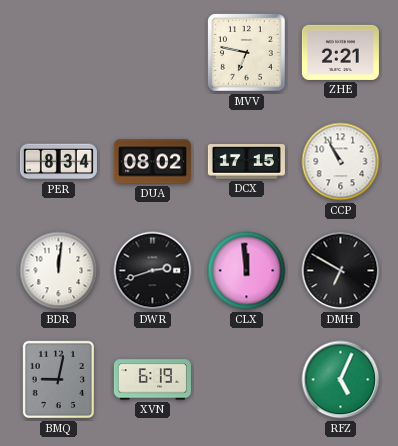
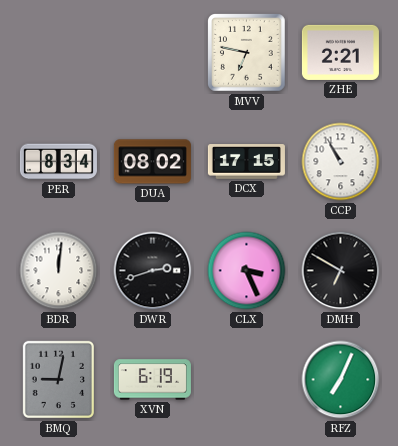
CLX: 11:59 -> 3:26 (247, 271)
RFZ: 5:04 -> 7:04 (341, 380)
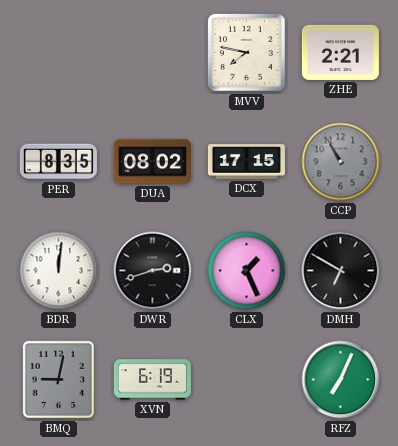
MVV: 6:47 -> 7:47 (247, 53)
PER: 8:34 -> 8:35 (58, 162)
CCP dial: white -> grey (341, 162)
CLX: 3:26 -> 1:26 (247, 271)
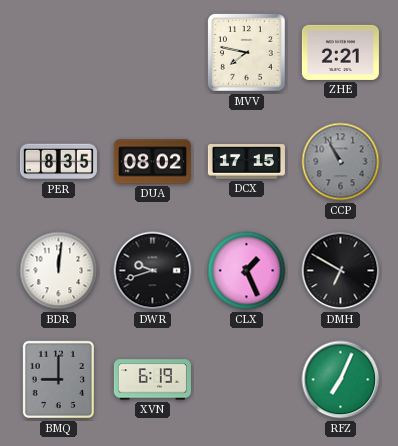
DWR: 2:42 -> 9:42 (153, 271)
BMQ: 9:02 -> 9:00 (58, 380)
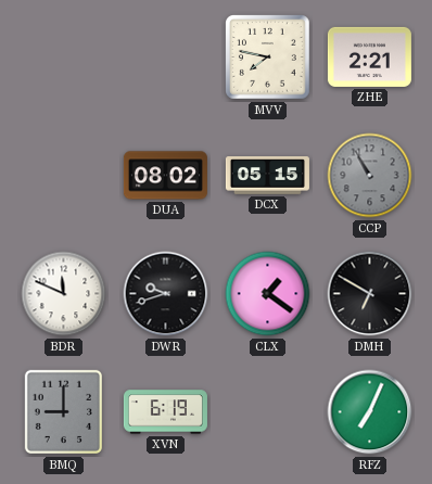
PER: 8:35 -> none (58, 162)
DCX: 17:15 -> 05:15 (267, 176)
BDR: 12:01 -> 11:49 (64, 294)
CLX: 1:26 -> 1:21 (268, 294)
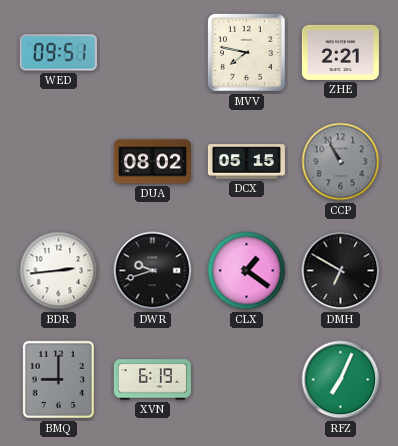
WED: none -> 09:51 (58, 53)
BDR: 11:49 -> 2:44 (59, 271)
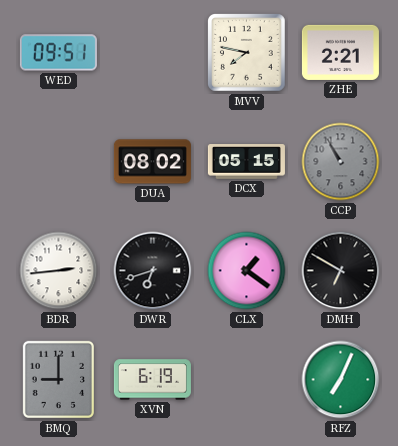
DWR: 9:42 -> 6:42 (153, 271)
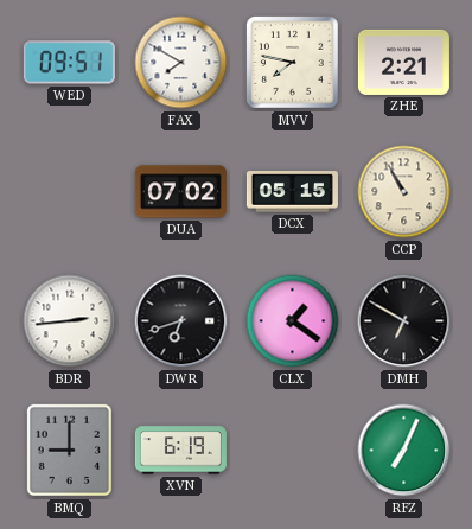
FAX: none -> 7:50 (181, 63)
DUA: 08:02 -> 07:02 (180, 192)
CCP dial: grey -> cream (404, 192)
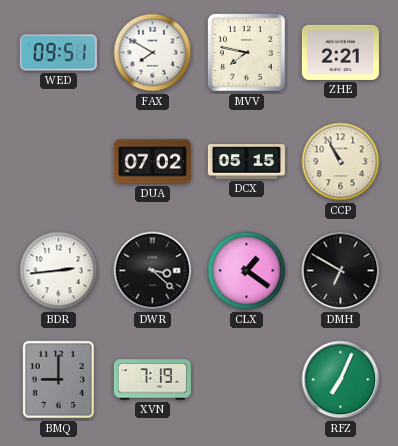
DWR: 6:42 -> 3:22 (153, 271)
XVN: 6:19 -> 7:19 (152, 380)
